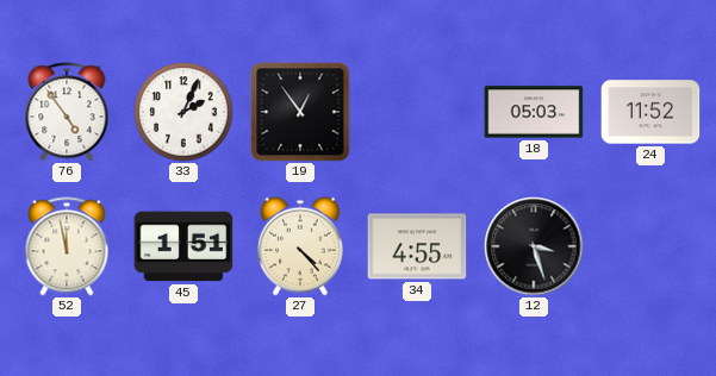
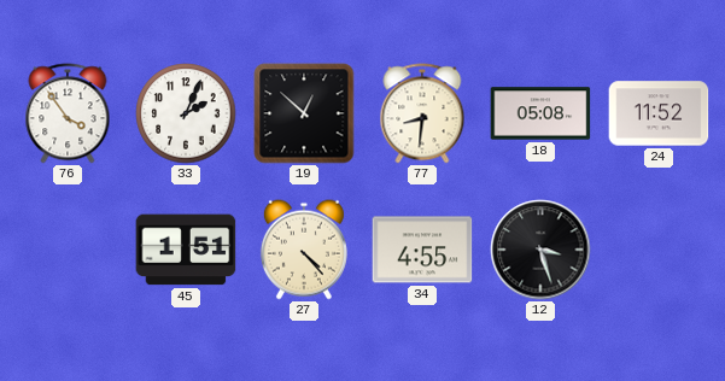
76: 4:54 -> 3:54 (68, 113)
19: 12:54 -> 12:52 (304, 113)
77: none -> 8:31 (422, 113)
18: 05:03 -> 05:08 (540, 113)
52: 11:58 -> none (67, 246)
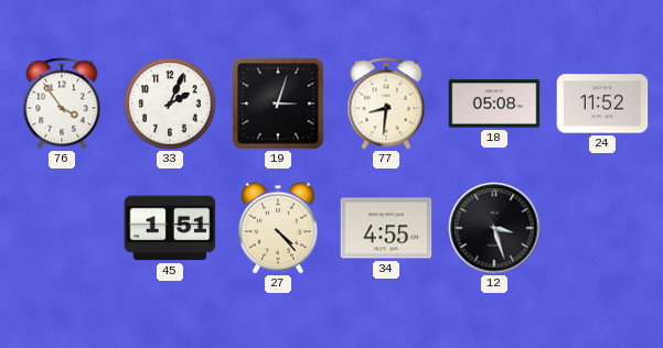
19: 12:52 -> 3:03 (278, 104)
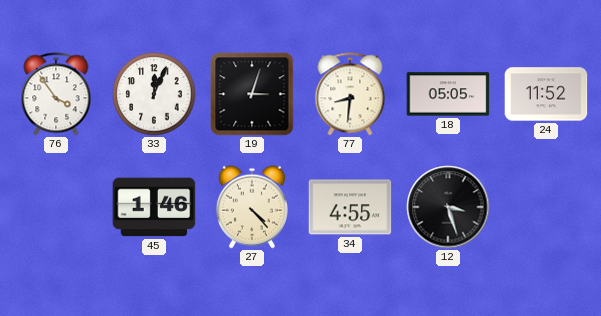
33: 2:04 -> 12:04 (154, 94)
18: 05:08 -> 05:05 (448, 94)
45: 1:51 -> 1:46 (154, 207)
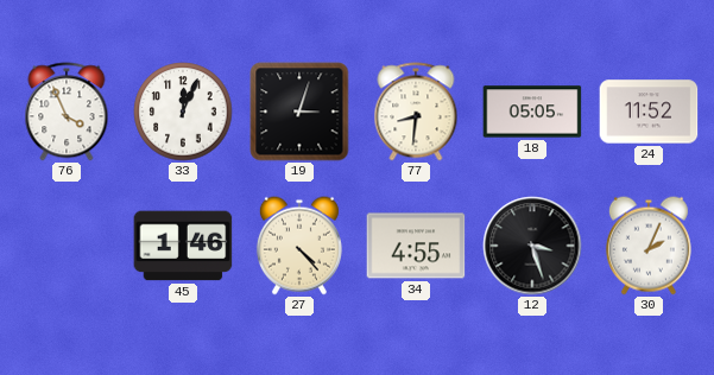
76: 3:54 -> 3:56 (67, 112)
30: none -> 2:04 (649, 246)
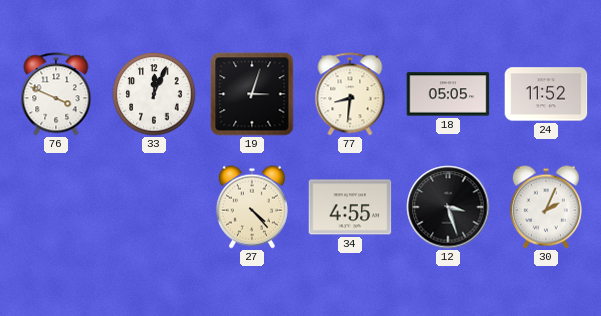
76: 3:56 -> 3:49 (56, 94)
45: 1:46 -> none (183, 246)
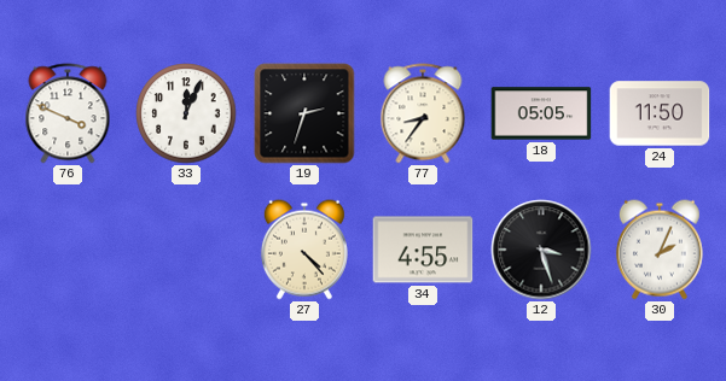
19: 3:03 -> 2:33 (304, 113)
77: 8:31 -> 8:36 (423, 113)
24: 11:52 -> 11:50 (660, 113)
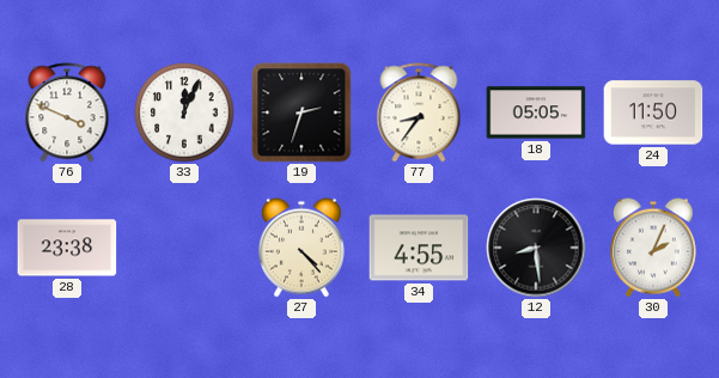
28: none -> 23:38 (67, 248)
12: 3:27 -> 8:29 (536, 248)
